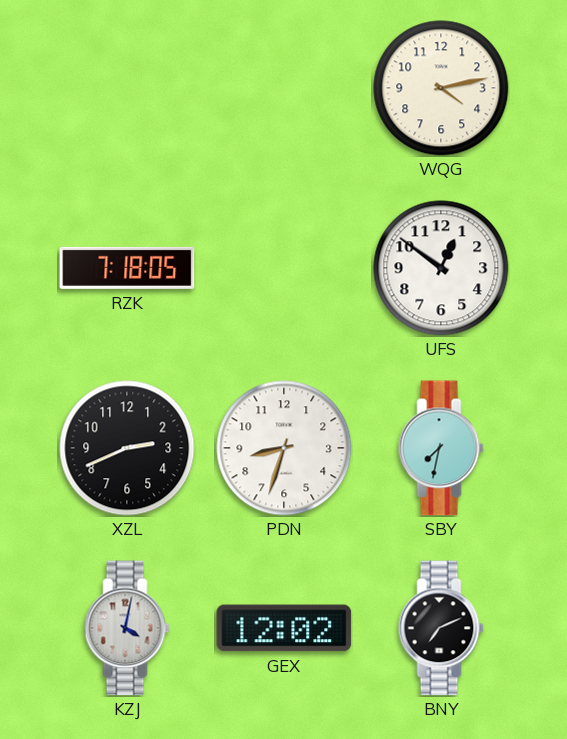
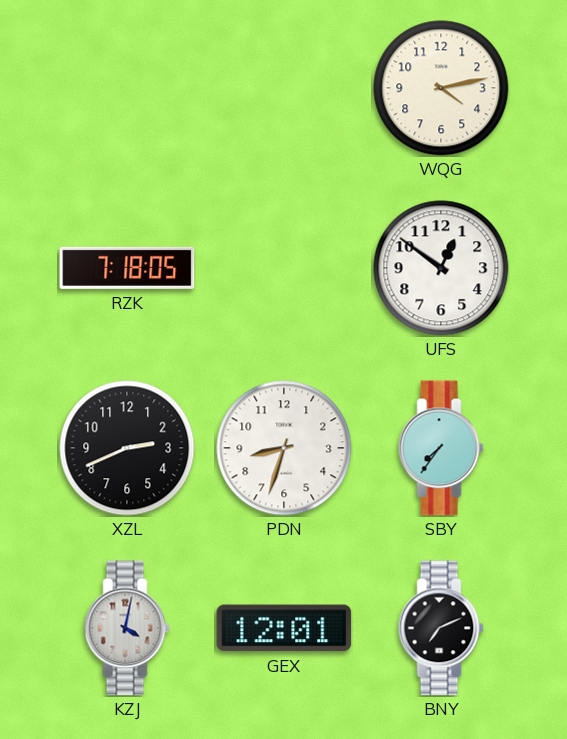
SBY: 7:32 -> 7:36 (441, 448)
GEX: 12:02 -> 12:01 (284, 628)
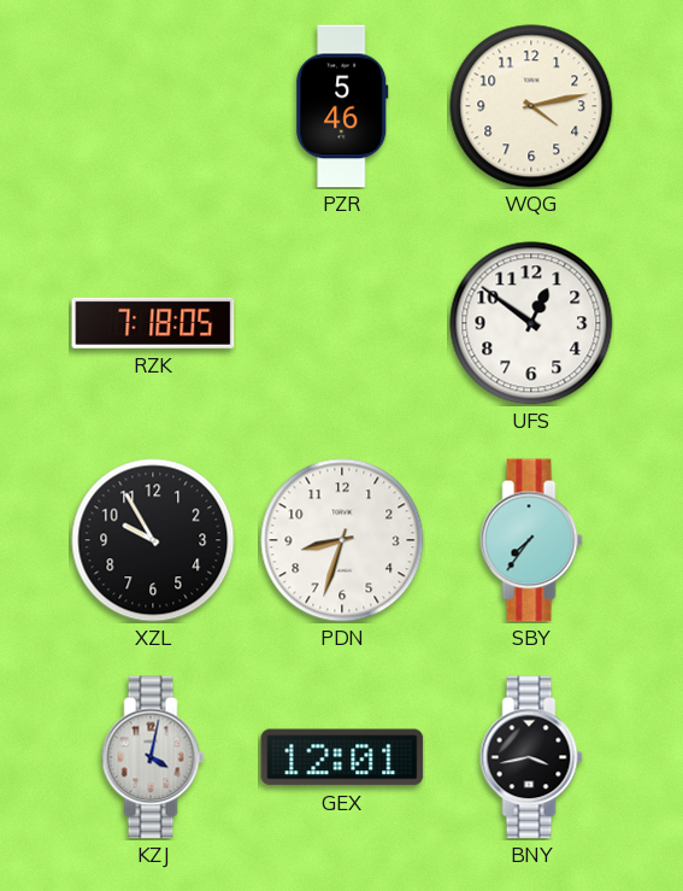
PZR: none -> 5:46 (342, 106)
XZL: 2:41 -> 9:55 (153, 540)
BNY: 7:11 -> 3:43 (531, 757)
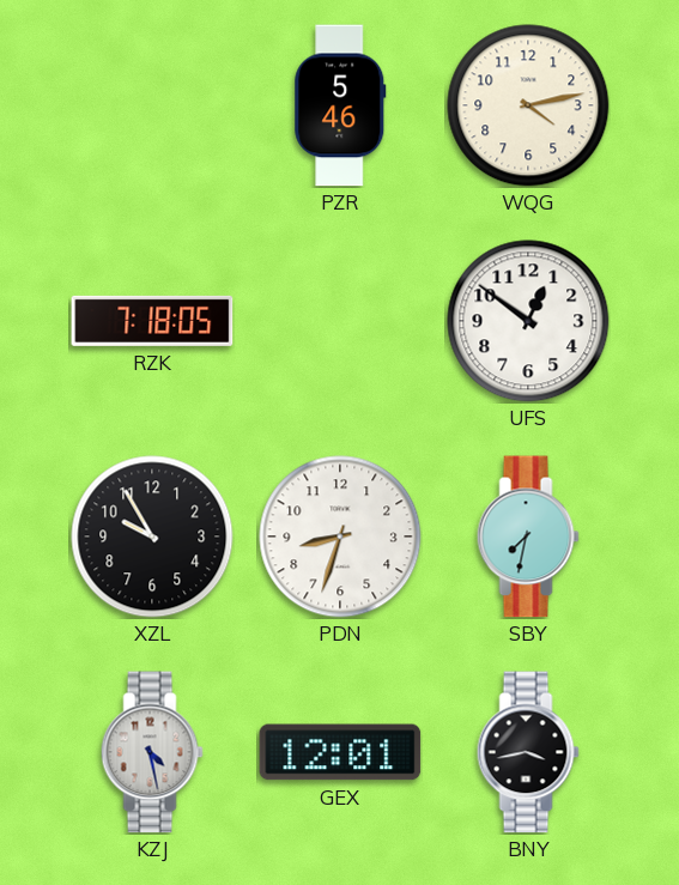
SBY: 7:36 -> 7:32 (528, 537)
KZJ: 4:02 -> 4:28 (152, 752)
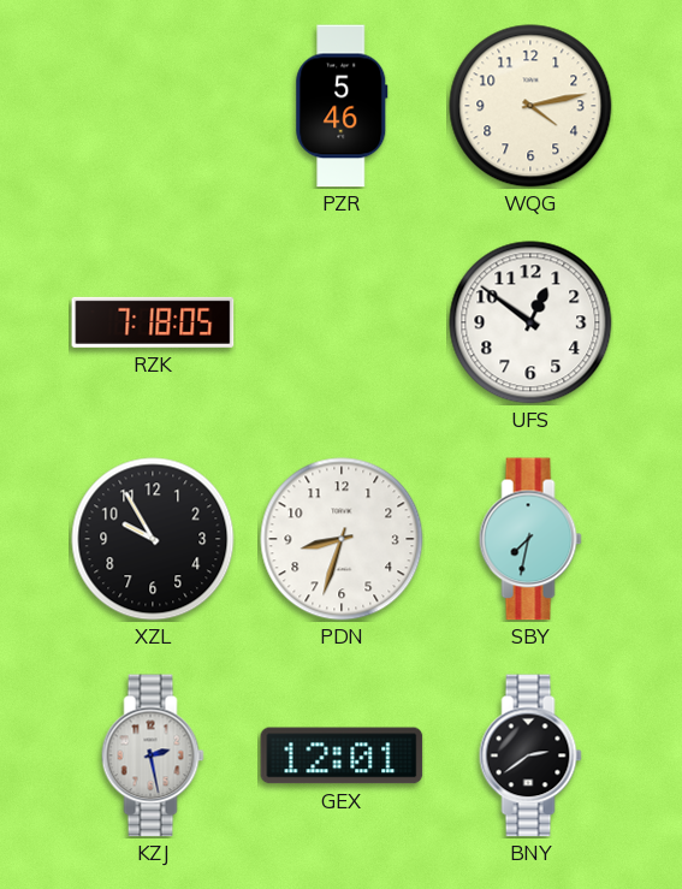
KZJ: 4:28 -> 2:28 (153, 755)
BNY: 3:43 -> 2:39 (530, 755)
